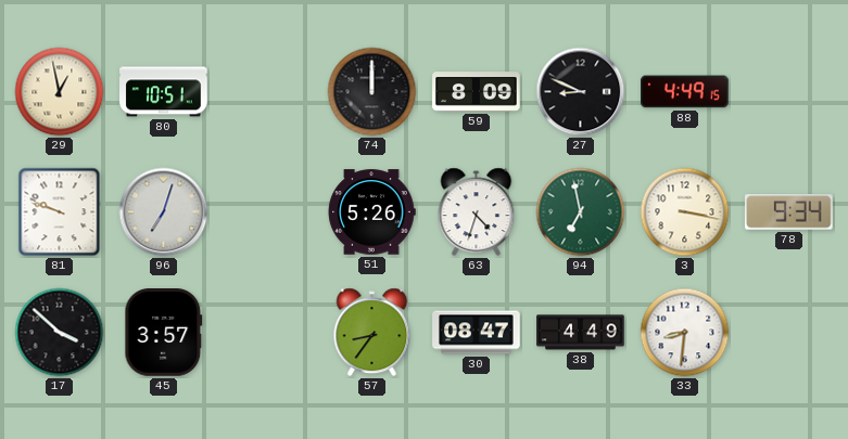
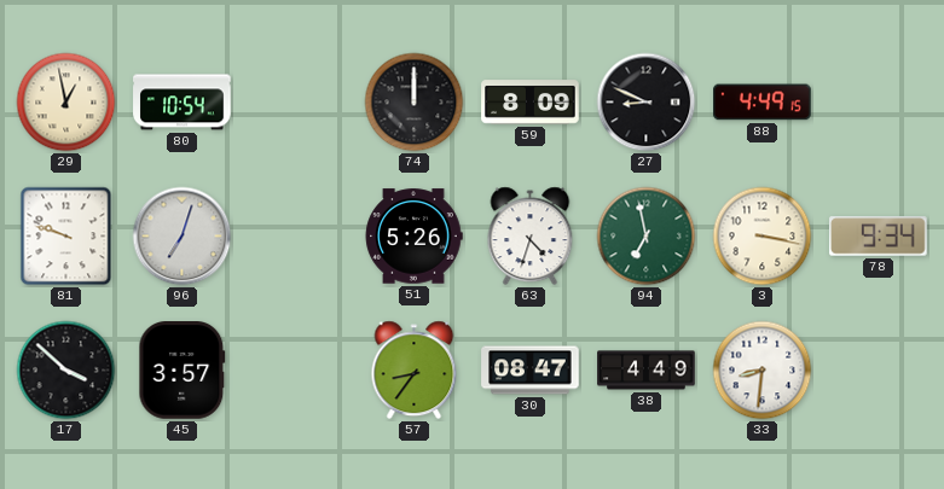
80: 10:51 -> 10:54 (183, 103)
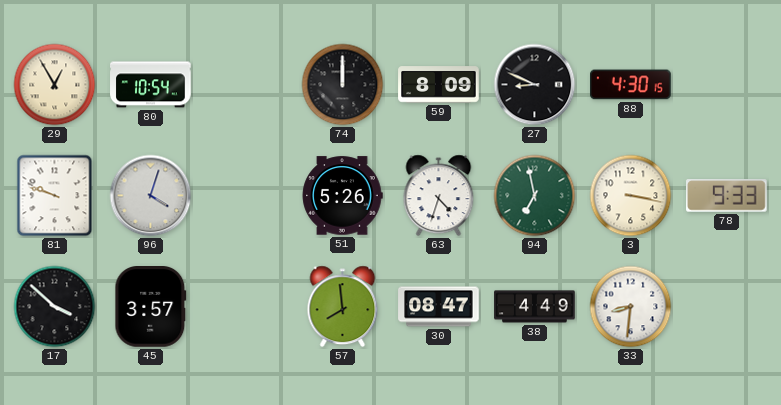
29: 12:58 -> 12:55 (55, 85)
88: 4:49 -> 4:30 (631, 85)
96: 7:03 -> 4:03 (151, 196)
78: 9:34 -> 9:33 (727, 196)
57: 8:36 -> 7:59 (343, 307)
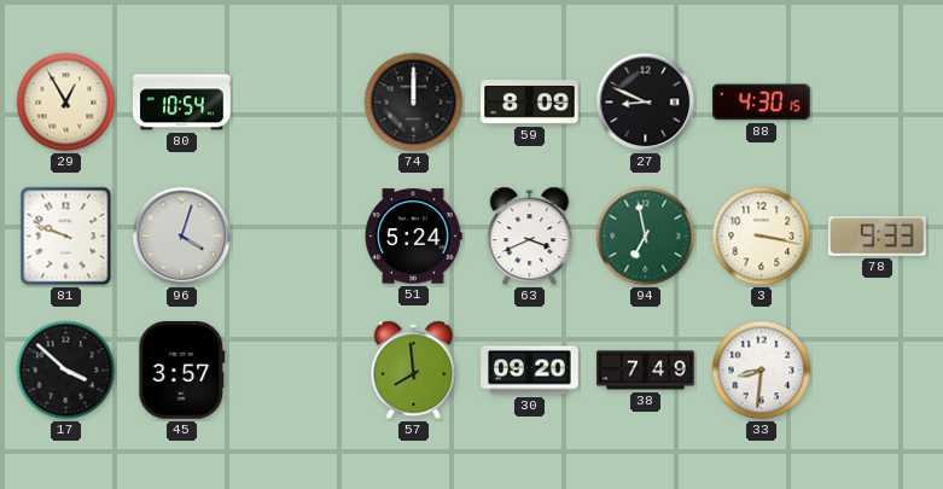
51: 5:26 -> 5:24 (413, 237)
63: 4:33 -> 3:41 (530, 237)
30: 08:47 -> 09:20 (530, 371)
38: 4:49 -> 7:49 (646, 371)
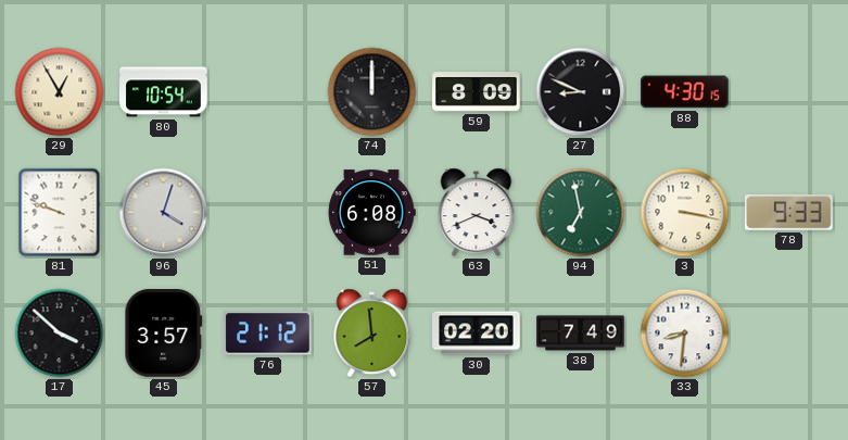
51: 5:24 -> 6:08 (371, 213)
76: none -> 21:12 (268, 334)
30: 09:20 -> 02:20 (477, 334)
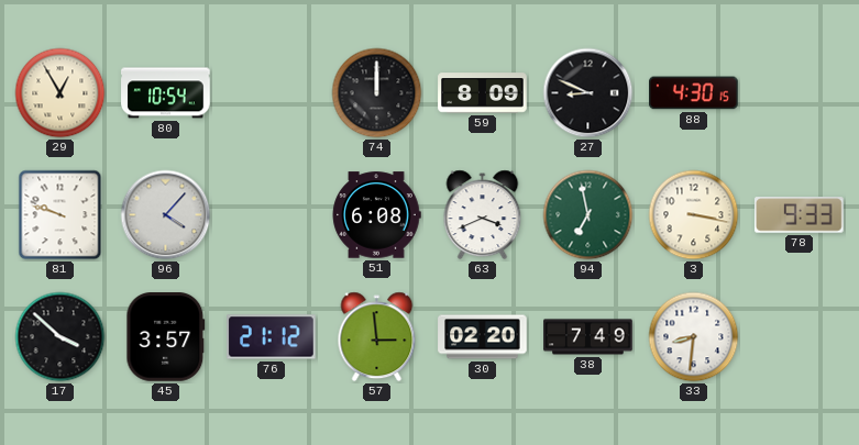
96: 4:03 -> 4:07 (166, 215)
57: 7:59 -> 2:59 (377, 337)
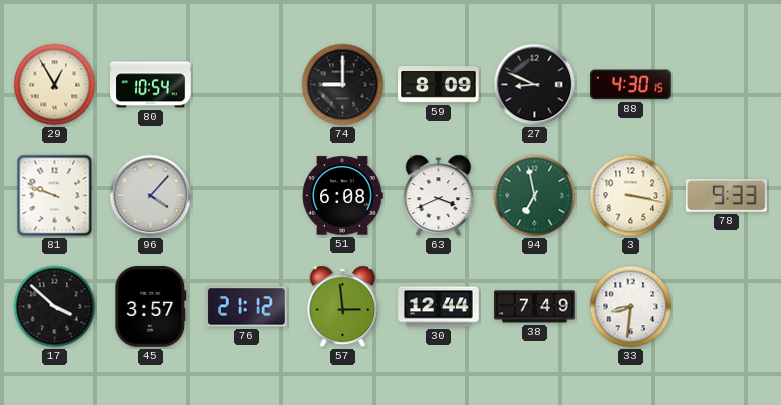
74: 12:00 -> 9:00 (343, 85)
30: 02:20 -> 12:44 (439, 307)
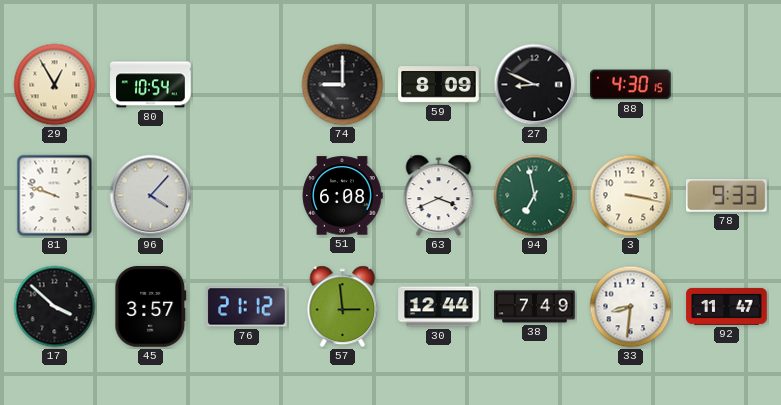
92: none -> 11:47 (727, 306)
